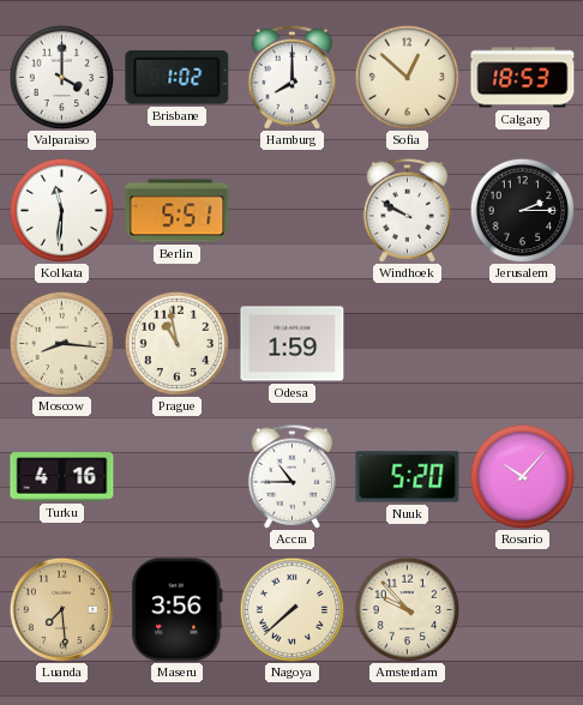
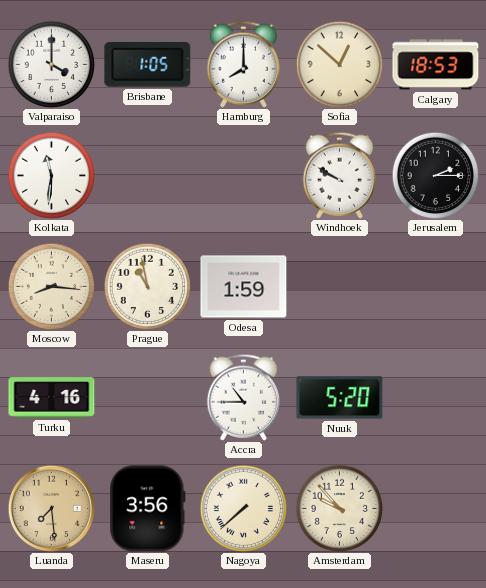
Brisbane: 1:02 -> 1:05 (148, 64)
Berlin: 5:51 -> none (178, 211)
Rosario: 10:07 -> none (522, 476)
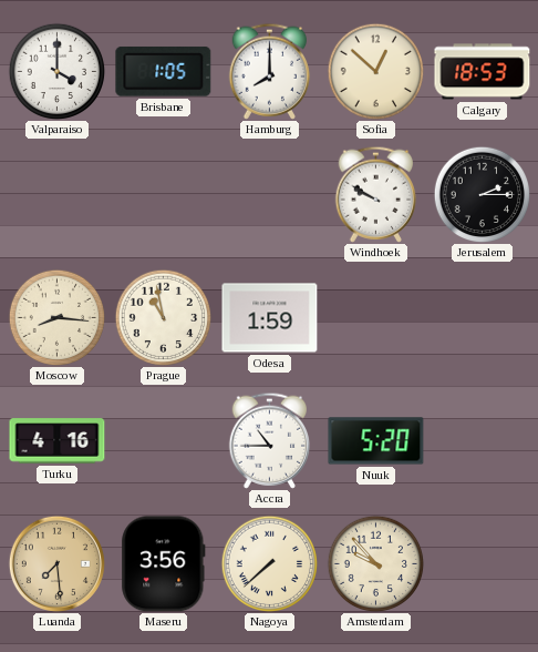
Kolkata: 11:31 -> none (51, 175)
